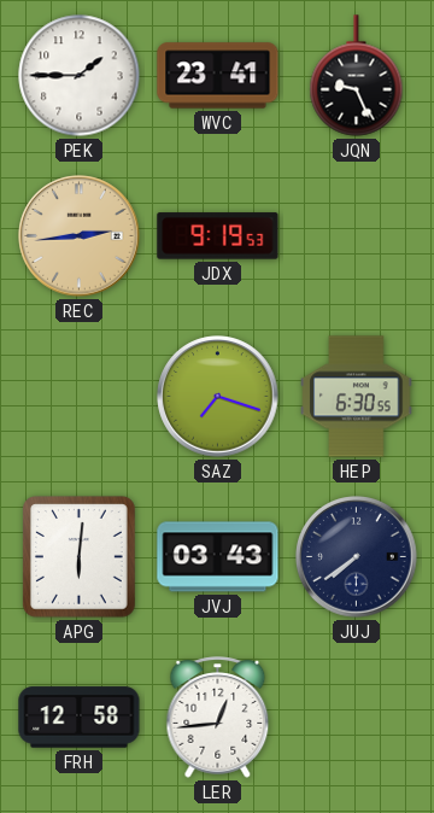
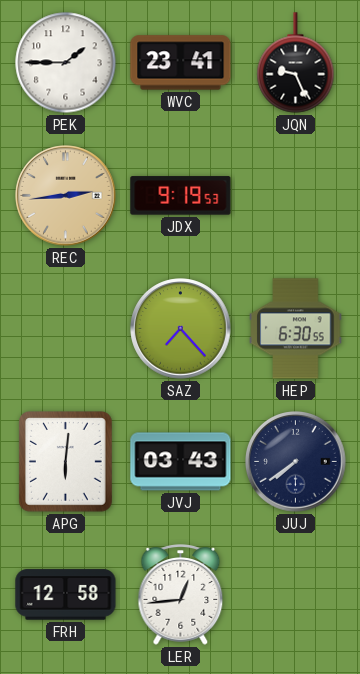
SAZ: 7:18 -> 7:23 (181, 329)
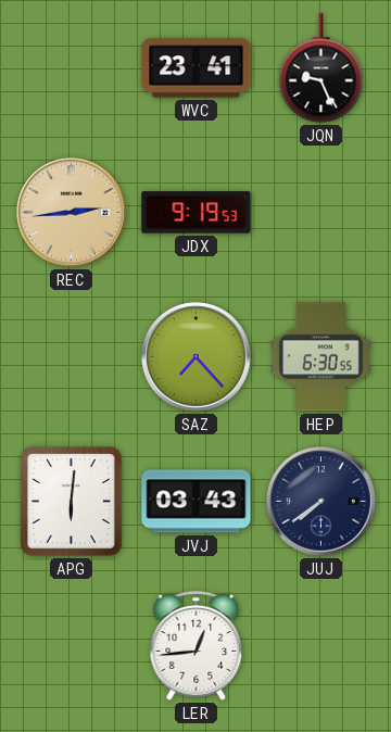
PEK: 1:45 -> none (66, 63)
FRH: 12:58 -> none (66, 595)
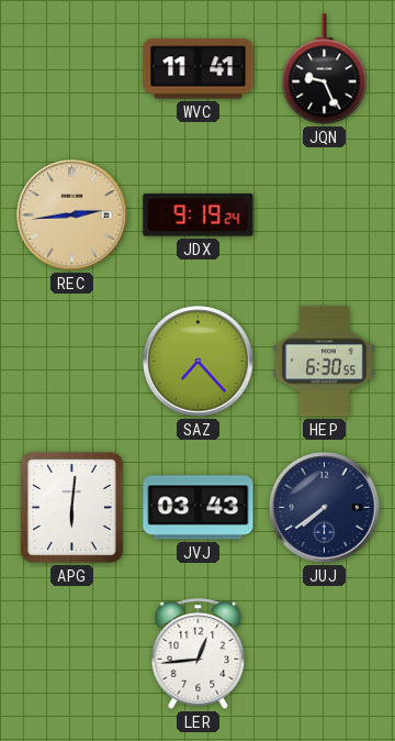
WVC: 23:41 -> 11:41 (199, 69)
JDX: 9:19:53 -> 9:19:24 (199, 215)
